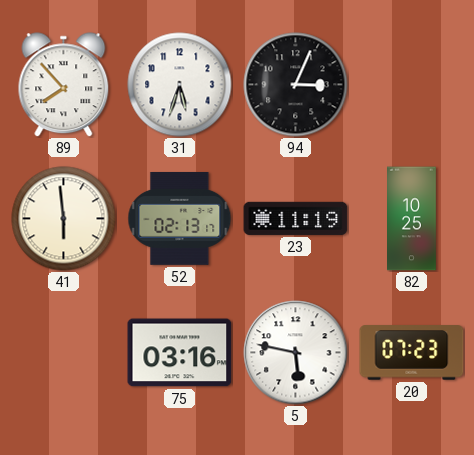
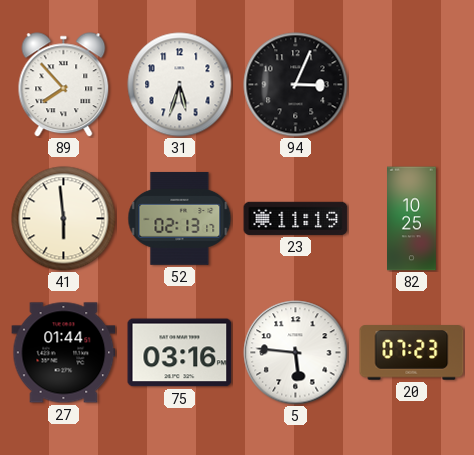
27: none -> 01:44 (64, 353)
5: 5:47 -> 5:46 (296, 353)
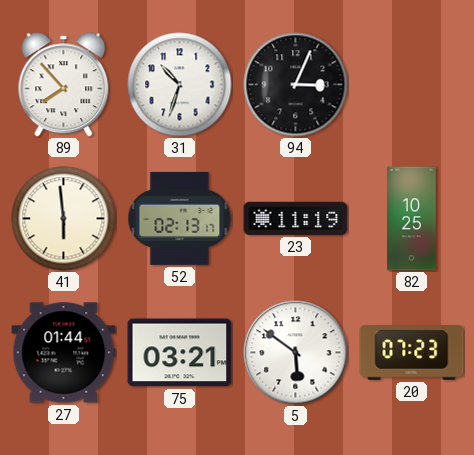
31: 5:33 -> 10:33 (180, 85)
75: 03:16 -> 03:21 (180, 353)
5: 5:46 -> 5:51 (296, 353)
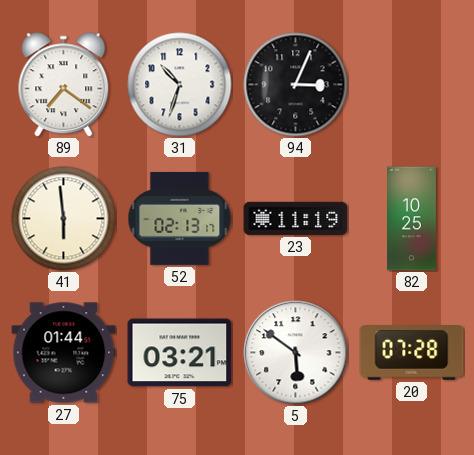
89: 7:53 -> 7:21 (64, 85)
20: 07:23 -> 07:28 (412, 353)
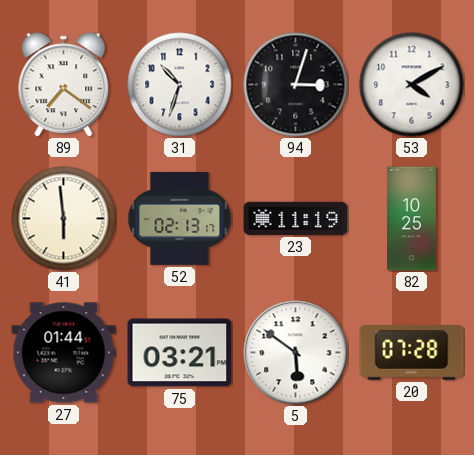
94: 3:04 -> 3:03 (296, 85)
53: none -> 4:10 (412, 85)
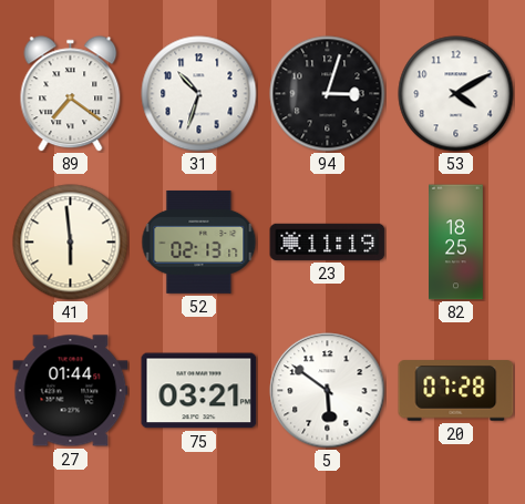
82: 10:25 -> 18:25 (456, 243)
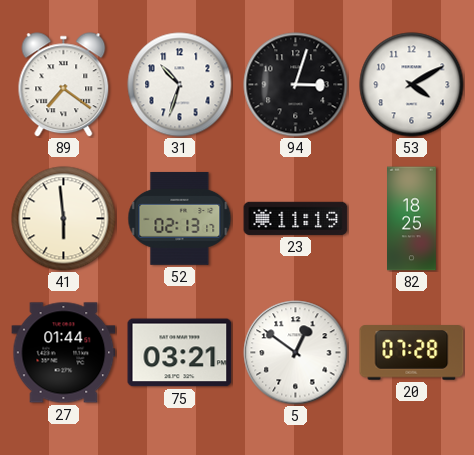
5: 5:51 -> 12:51 (296, 353)
